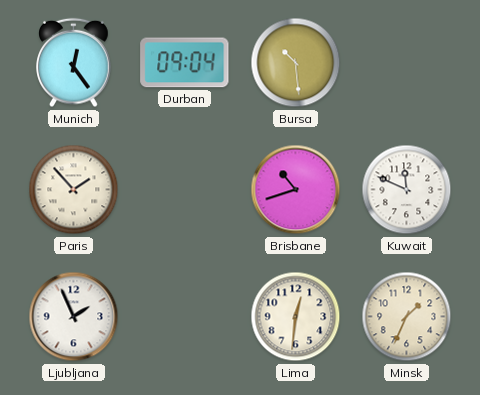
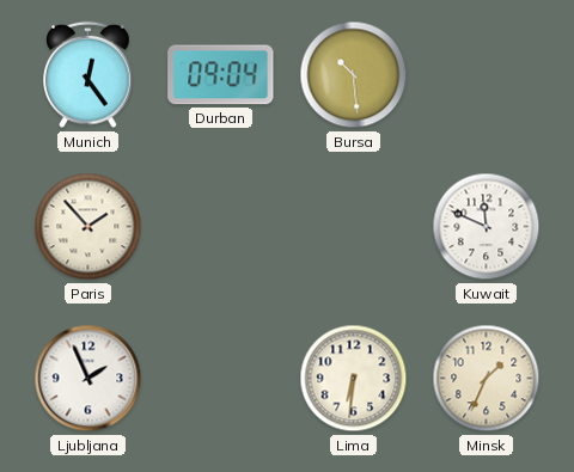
Brisbane: 10:42 -> none (296, 190)
Lima: 12:31 -> 6:31 (354, 379)
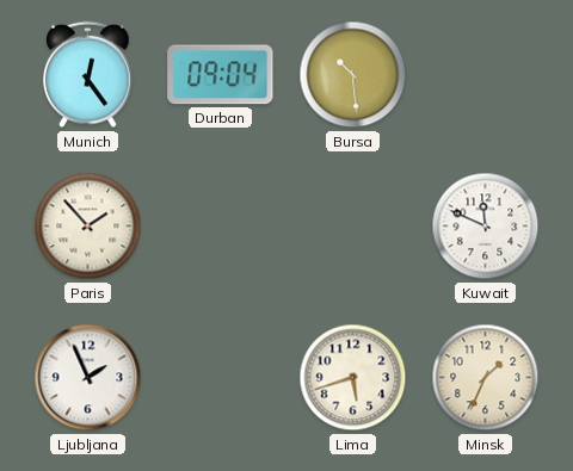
Lima: 6:31 -> 5:42 (353, 378)
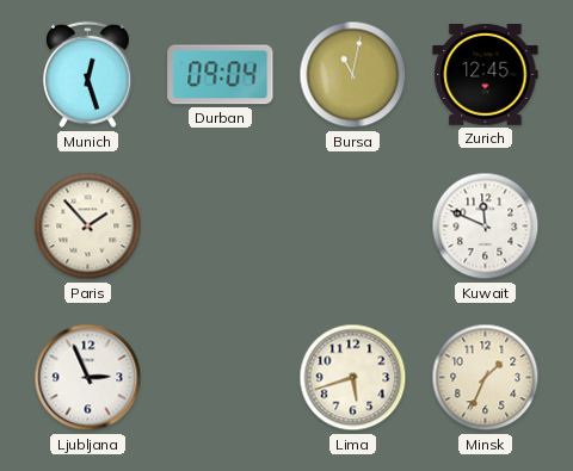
Munich: 12:24 -> 12:27 (88, 75)
Bursa: 10:29 -> 11:02 (353, 75)
Zurich: none -> 12:45 (486, 75)
Ljubljana: 1:56 -> 2:56 (88, 378)
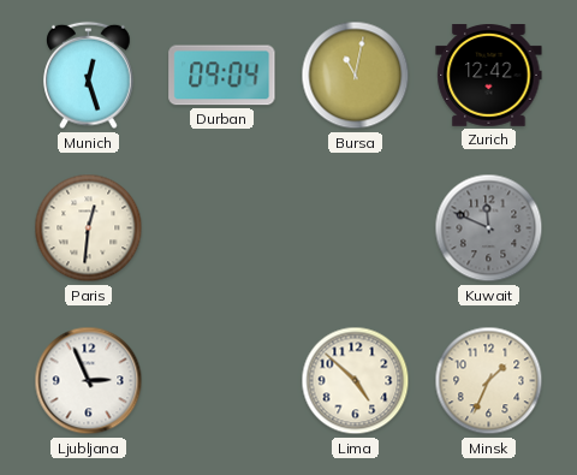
Zurich: 12:45 -> 12:42 (489, 76)
Paris: 1:53 -> 12:31 (89, 228)
Kuwait dial: white -> grey (489, 228)
Lima: 5:42 -> 4:52 (356, 381)
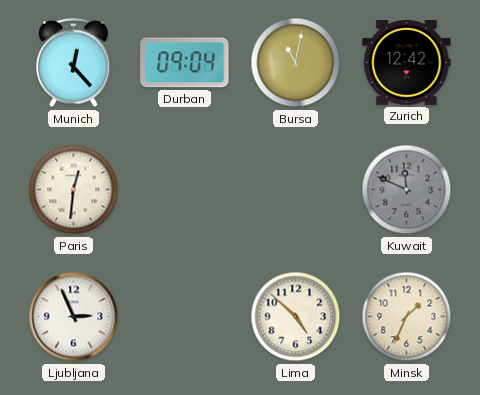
Munich: 12:27 -> 12:23 (74, 63)
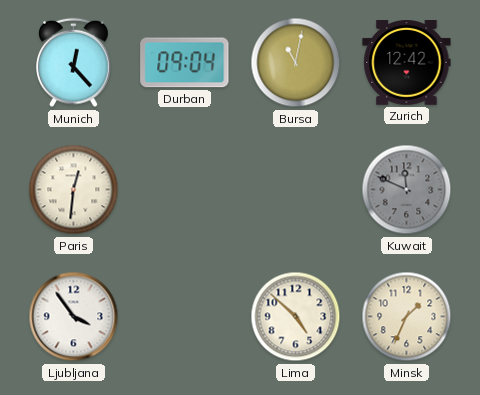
Ljubljana: 2:56 -> 3:54 (74, 317)
